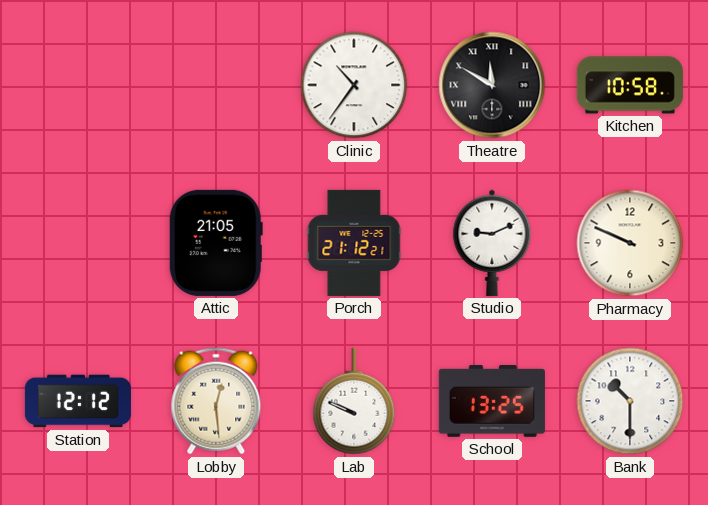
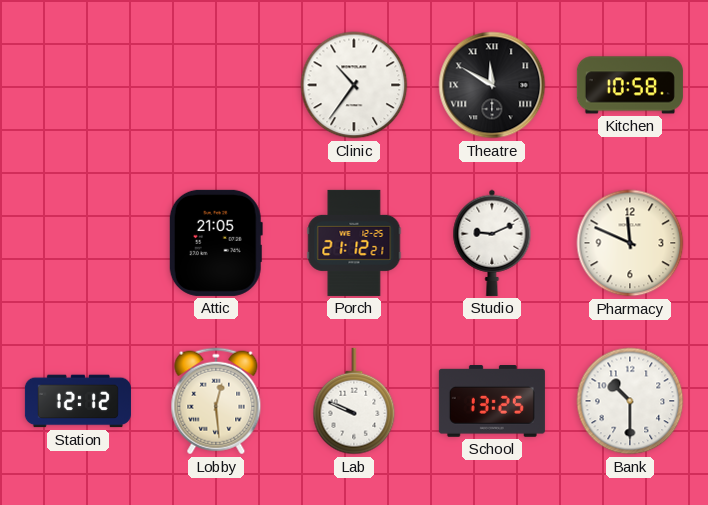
Pharmacy: 9:49 -> 11:49 (630, 243)
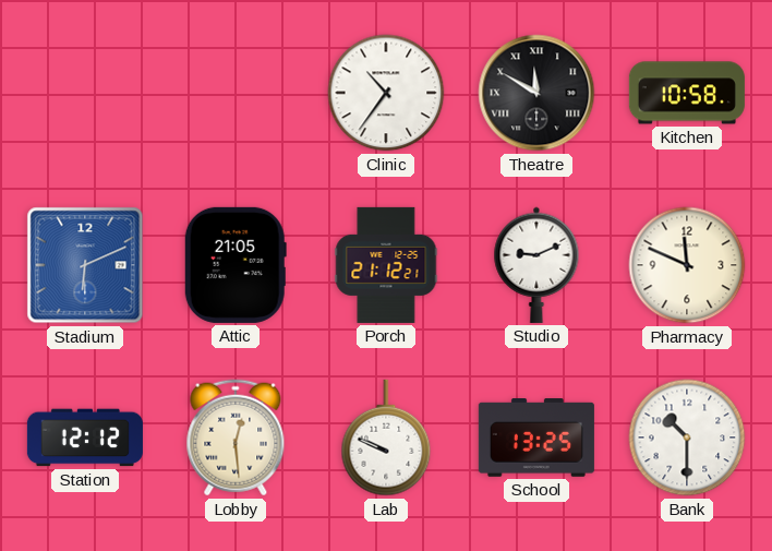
Stadium: none -> 6:11 (85, 265)
